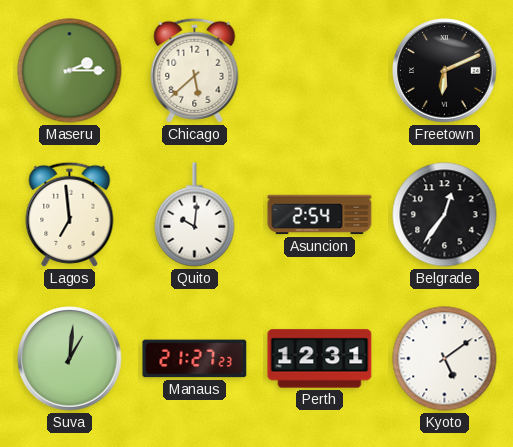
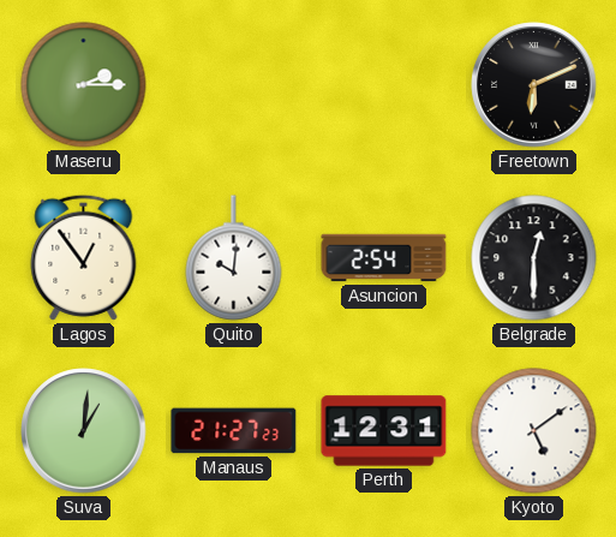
Chicago: 5:38 -> none (195, 70)
Lagos: 6:59 -> 12:54 (84, 257)
Belgrade: 12:36 -> 12:30 (534, 258)
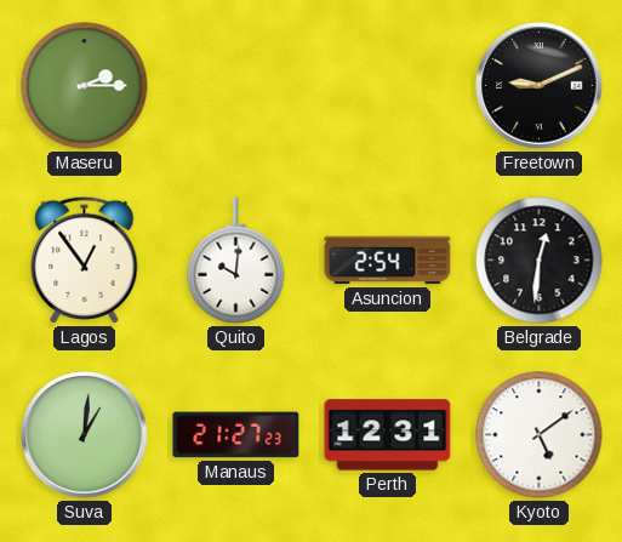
Freetown: 6:11 -> 9:11 (540, 86)
Belgrade: 12:30 -> 12:31 (540, 261)
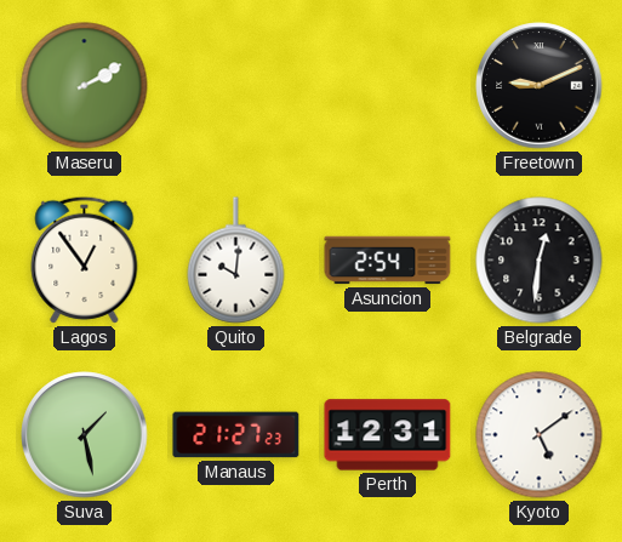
Maseru: 2:15 -> 2:10 (85, 86)
Suva: 1:01 -> 1:28 (85, 435)
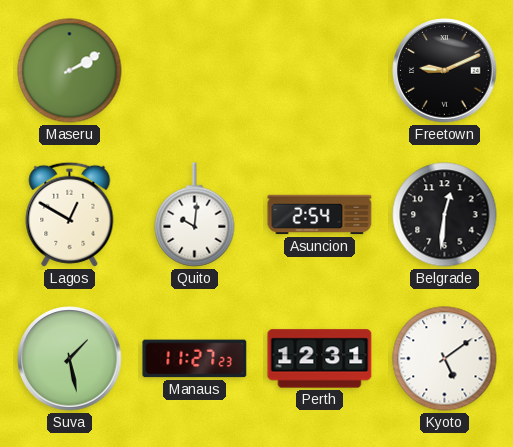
Lagos: 12:54 -> 12:50 (70, 214)
Manaus: 21:27 -> 11:27 (195, 359)
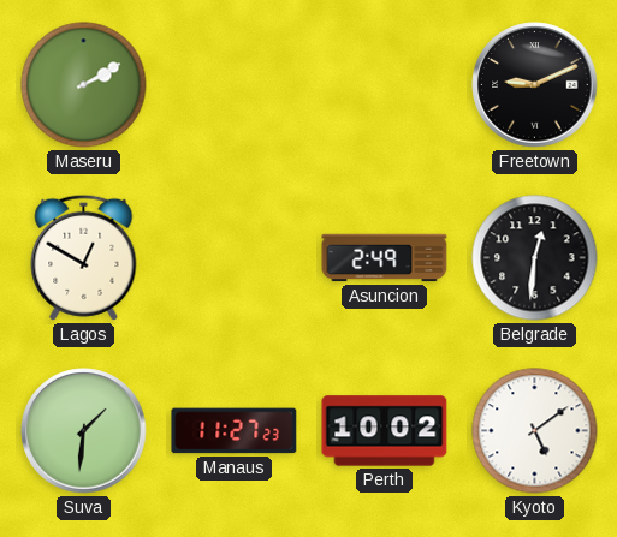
Quito: 10:01 -> none (195, 215)
Asuncion: 2:54 -> 2:49 (385, 258)
Suva: 1:28 -> 1:31 (84, 431)
Perth: 12:31 -> 10:02 (385, 431)
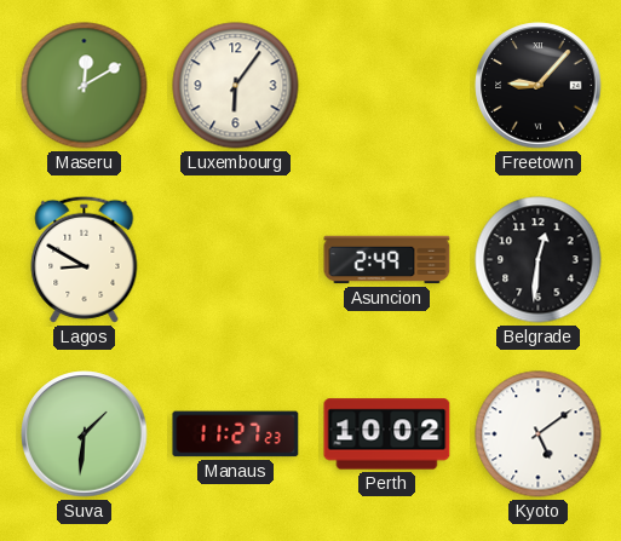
Maseru: 2:10 -> 12:10 (85, 86)
Luxembourg: none -> 6:06 (236, 86)
Freetown: 9:11 -> 9:07 (539, 86)
Lagos: 12:50 -> 8:50 (85, 259)
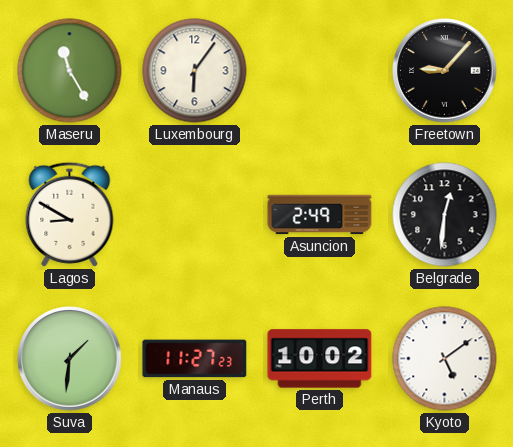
Maseru: 12:10 -> 11:25 (70, 71)
